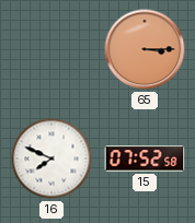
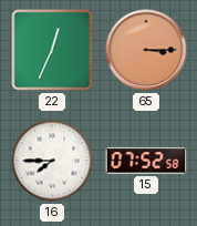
22: none -> 12:34 (52, 50)
16: 7:49 -> 7:45 (52, 161)
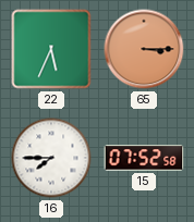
22: 12:34 -> 5:34 (51, 49)
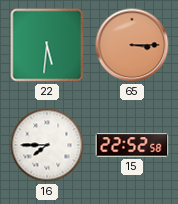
22: 5:34 -> 5:31 (47, 45)
15: 07:52 -> 22:52 (132, 145)
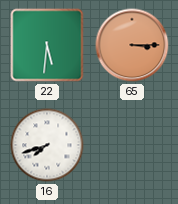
16: 7:45 -> 7:42 (47, 145)
15: 22:52 -> none (132, 145)
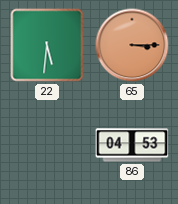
16: 7:42 -> none (47, 145)
86: none -> 04:53 (132, 145)
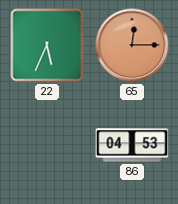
22: 5:31 -> 5:34 (47, 45)
65: 3:15 -> 12:15 (132, 45)
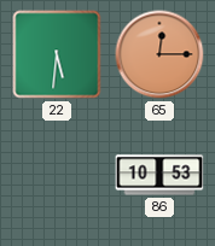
22: 5:34 -> 5:31 (57, 54)
86: 04:53 -> 10:53 (159, 175)
